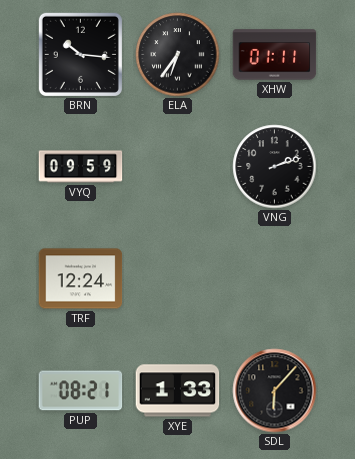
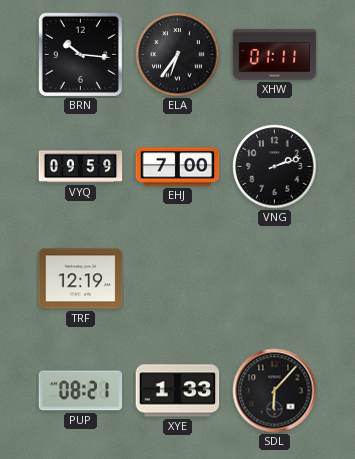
EHJ: none -> 7:00 (178, 167)
TRF: 12:24 -> 12:19 (81, 279)
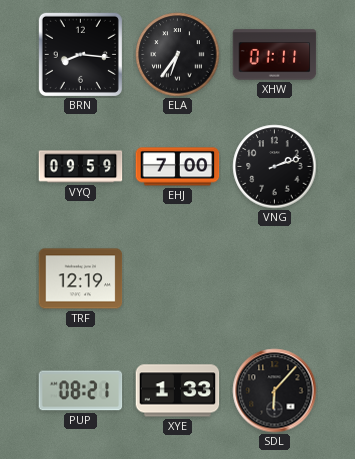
BRN: 10:16 -> 8:16 (80, 54)
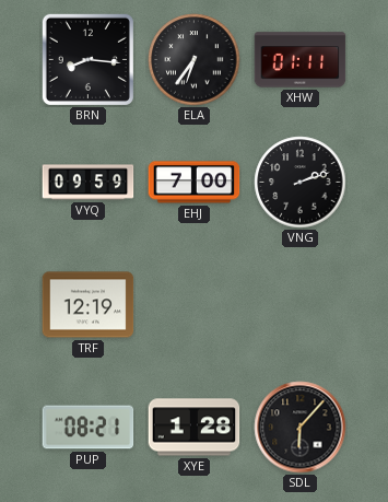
XYE: 1:33 -> 1:28 (195, 428)
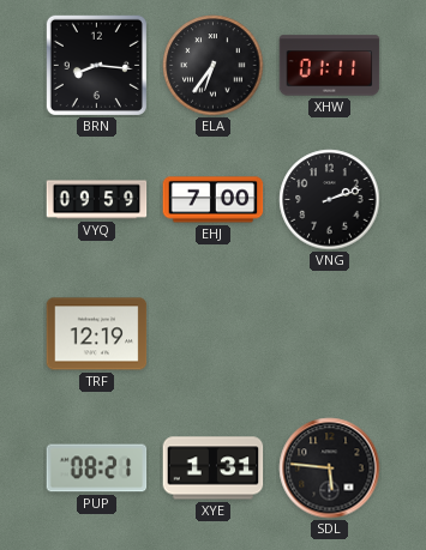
XYE: 1:28 -> 1:31 (214, 469)
SDL: 6:07 -> 5:46 (330, 469)
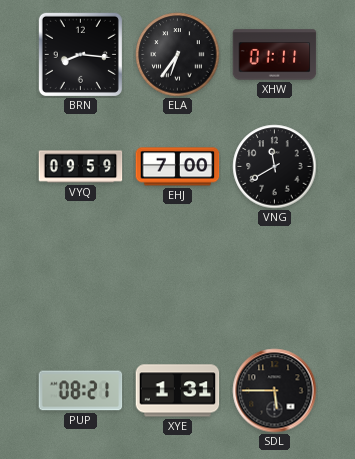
VNG: 2:12 -> 11:40 (275, 167)
TRF: 12:19 -> none (97, 334)
SDL: 5:46 -> 5:45 (275, 391)
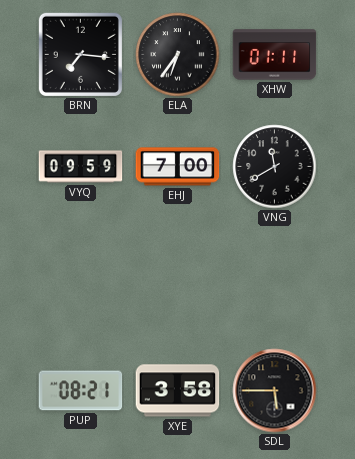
BRN: 8:16 -> 7:16 (80, 54)
XYE: 1:31 -> 3:58 (178, 391)
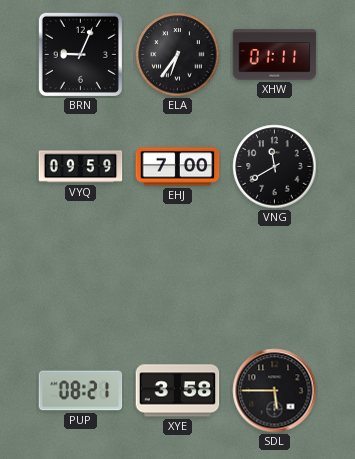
BRN: 7:16 -> 9:04 (80, 54)
